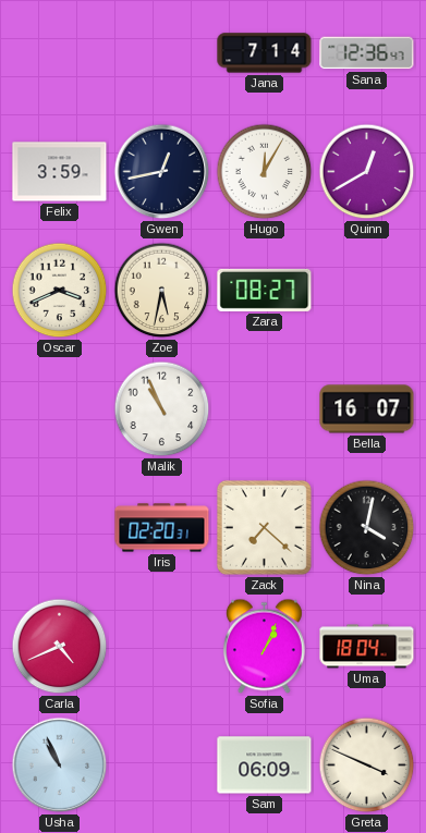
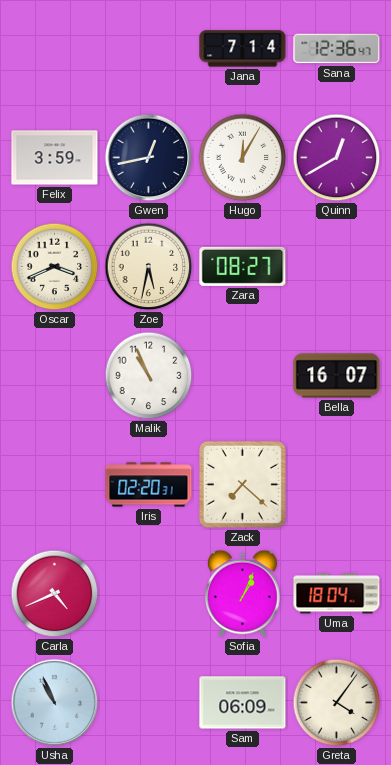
Nina: 4:02 -> none (367, 528)
Greta: 3:49 -> 4:06 (337, 703)
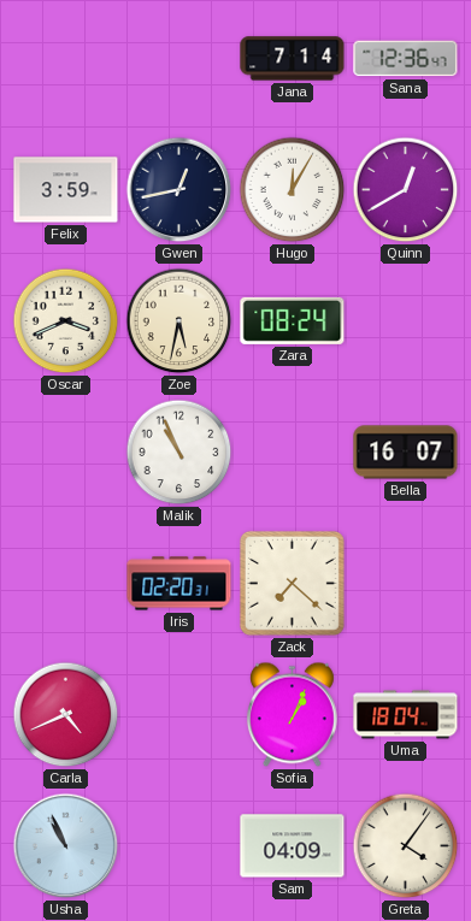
Zara: 08:27 -> 08:24 (293, 320)
Sam: 06:09 -> 04:09 (293, 846)
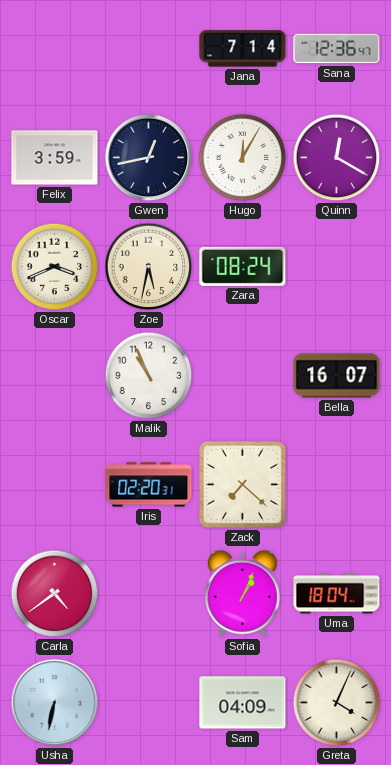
Quinn: 12:40 -> 12:20 (337, 158)
Carla: 4:41 -> 4:39 (55, 594)
Usha: 10:56 -> 6:32 (55, 703)
Greta: 4:06 -> 4:04 (337, 703)
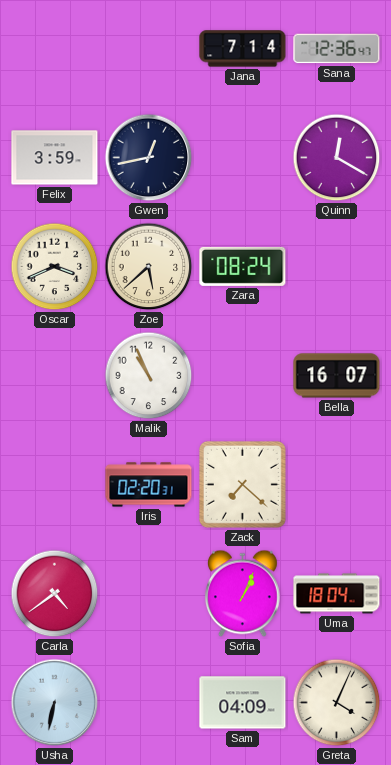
Hugo: 12:05 -> none (243, 158)
Zoe: 5:32 -> 5:38 (149, 267)
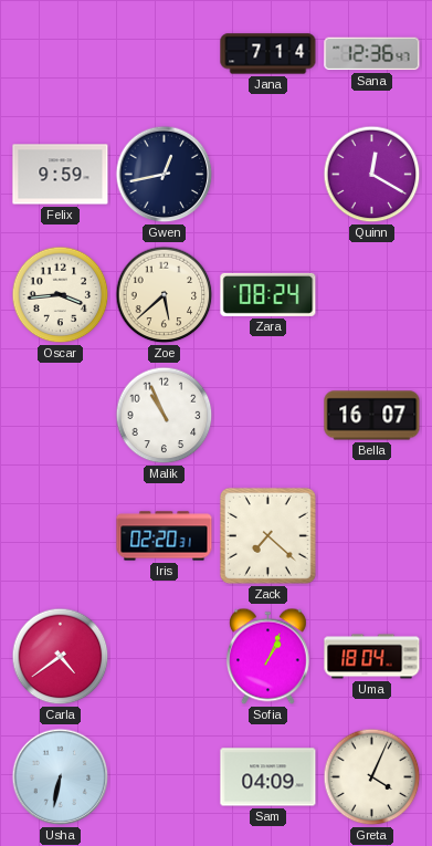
Felix: 3:59 -> 9:59 (61, 175)
Oscar: 3:41 -> 3:44 (61, 295)
